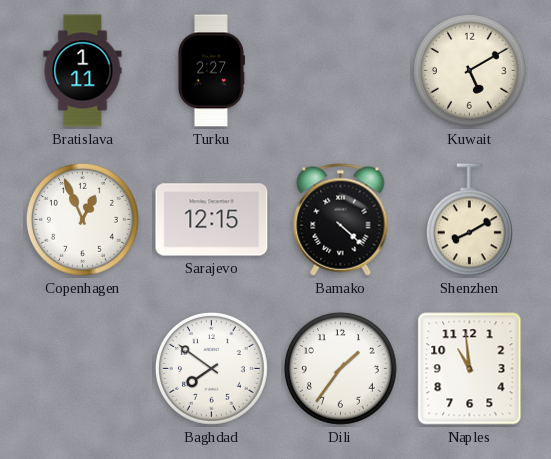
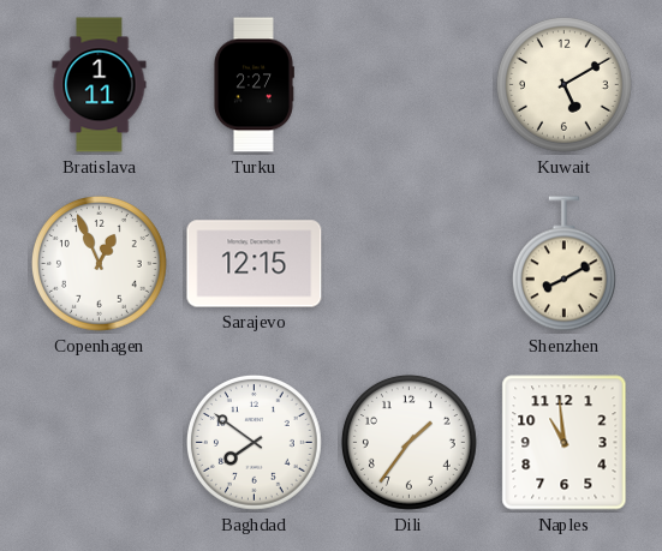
Bamako: 4:22 -> none (341, 220)
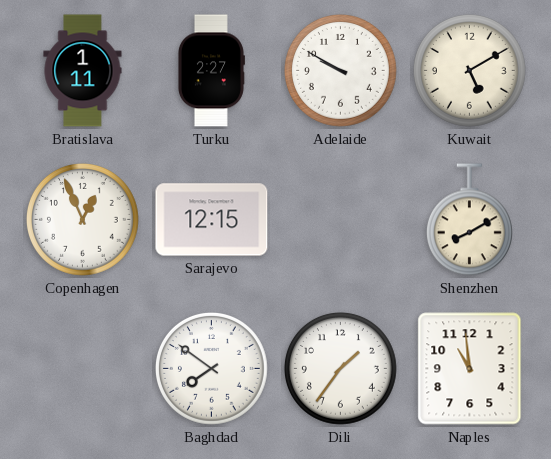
Adelaide: none -> 9:50 (340, 70)
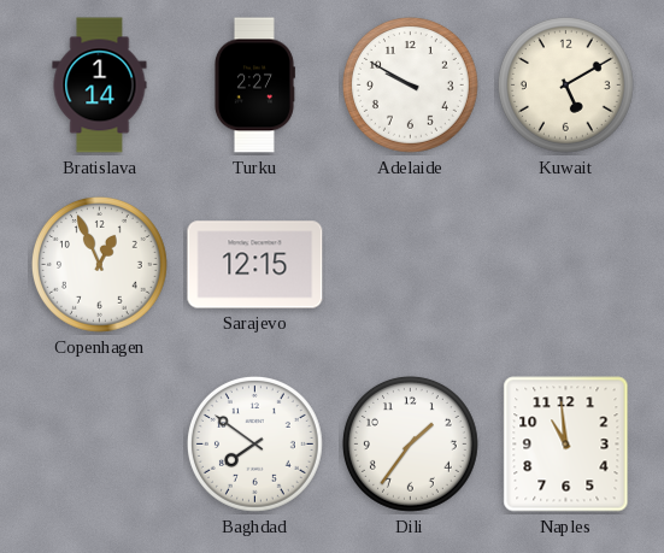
Bratislava: 1:11 -> 1:14 (100, 86)
Shenzhen: 8:10 -> none (469, 220)
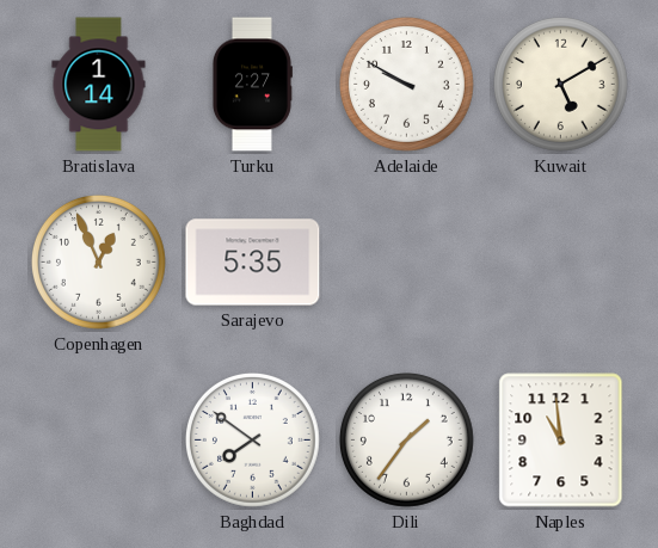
Sarajevo: 12:15 -> 5:35 (253, 263)
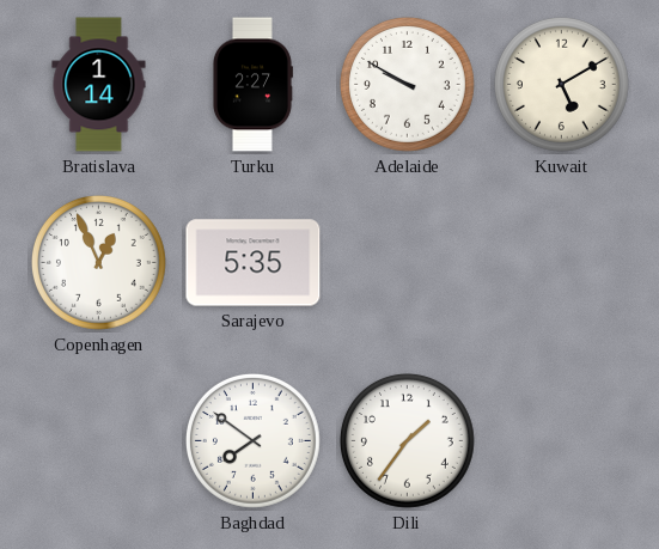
Naples: 10:59 -> none (561, 441)
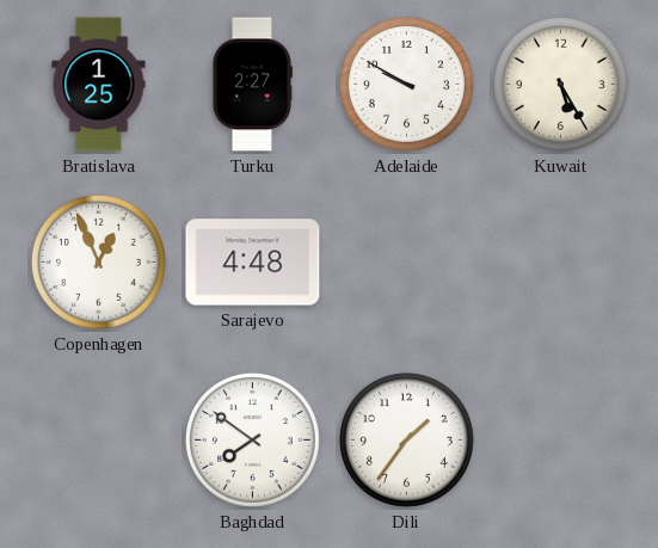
Bratislava: 1:14 -> 1:25 (99, 85)
Kuwait: 5:10 -> 5:25 (560, 84)
Sarajevo: 5:35 -> 4:48 (253, 263)
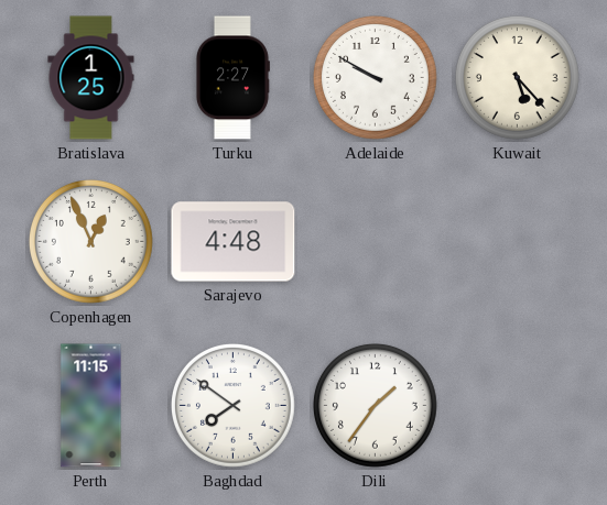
Kuwait: 5:25 -> 5:23 (517, 77)
Perth: none -> 11:15 (91, 406)
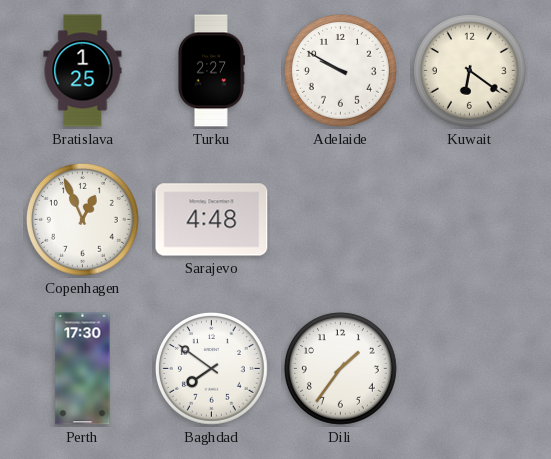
Kuwait: 5:23 -> 6:21 (469, 70)
Perth: 11:15 -> 17:30 (83, 369)
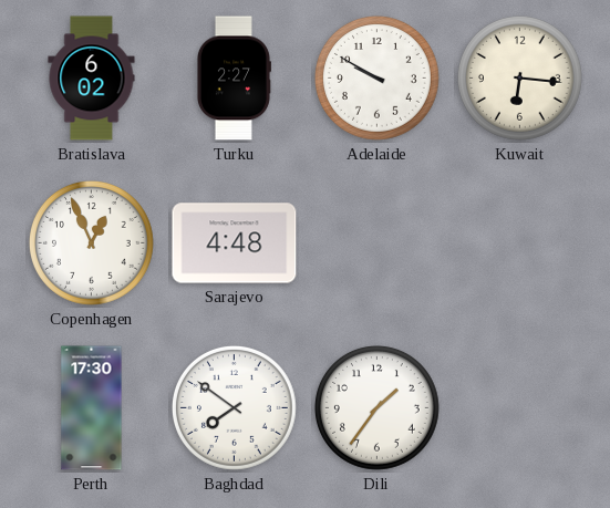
Bratislava: 1:25 -> 6:02 (92, 79)
Kuwait: 6:21 -> 6:16 (519, 77)
